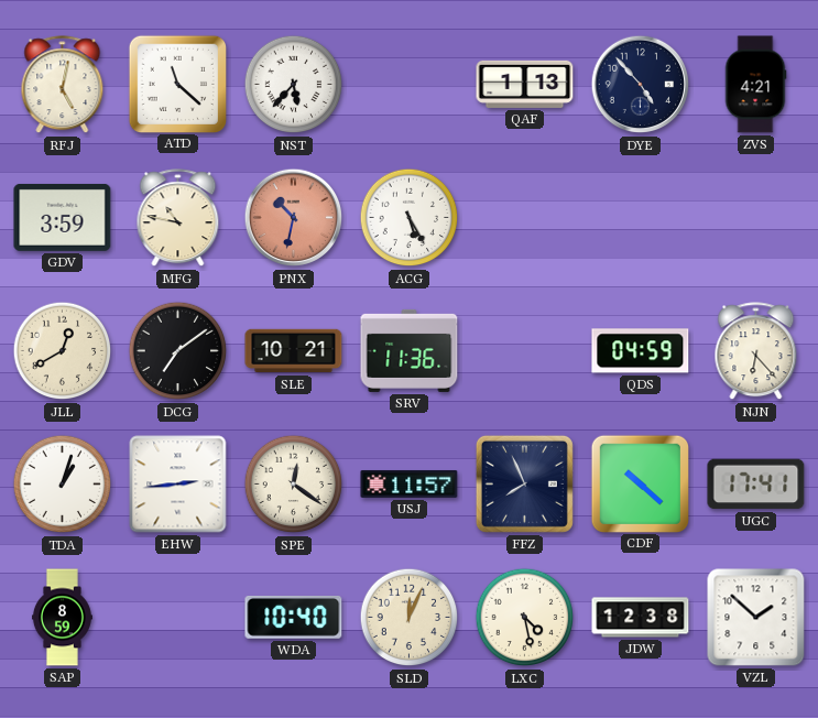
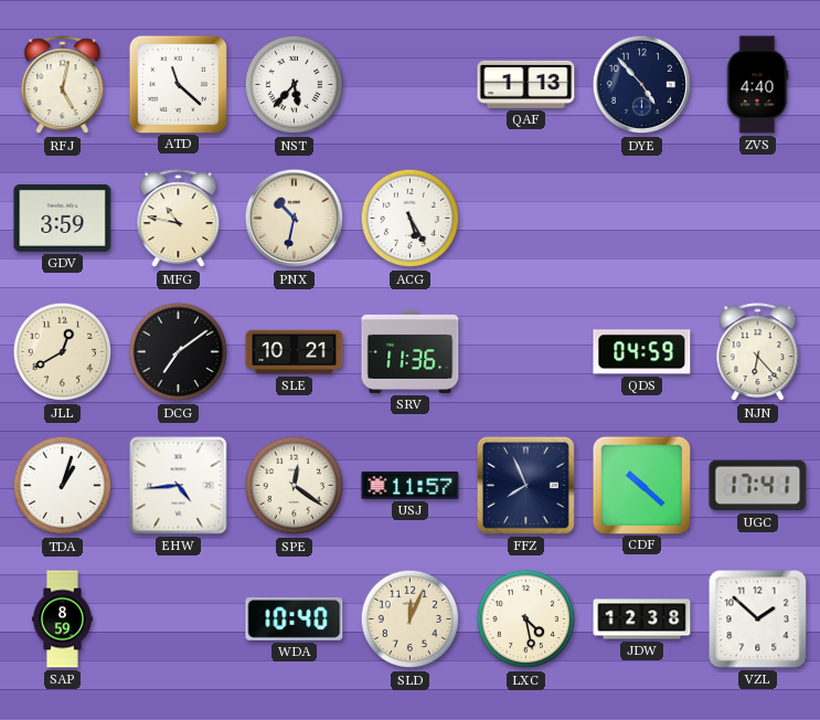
ZVS: 4:21 -> 4:40 (757, 85)
PNX dial: salmon -> cream (295, 219)
EHW: 2:44 -> 4:44 (179, 486)
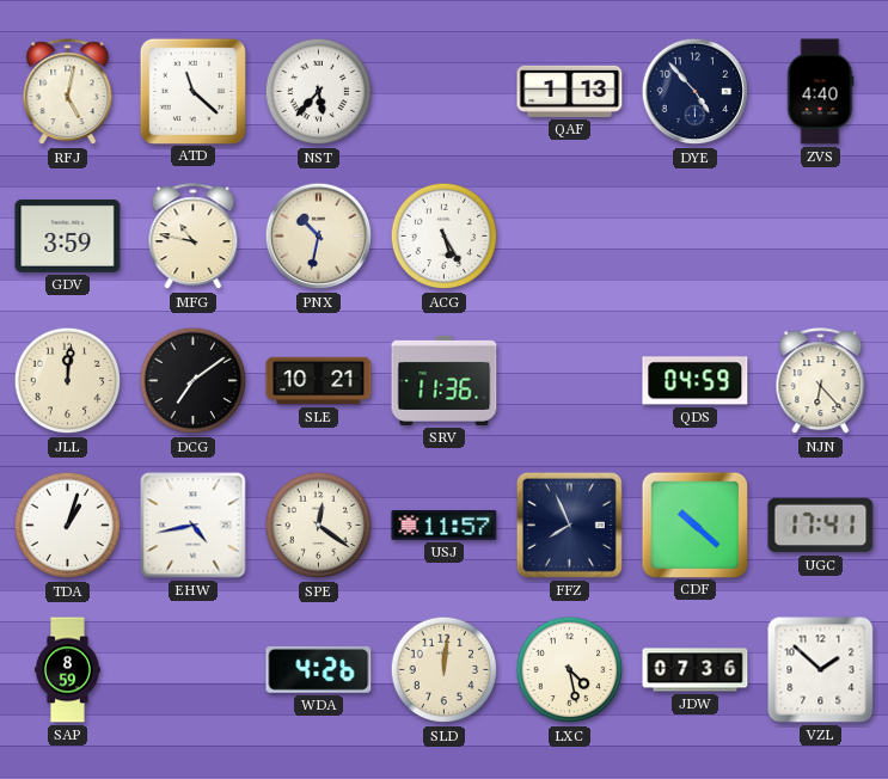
JLL: 12:40 -> 12:01 (68, 381)
EHW: 4:44 -> 4:43 (194, 526)
WDA: 10:40 -> 4:26 (319, 669)
SLD: 12:04 -> 12:01 (445, 670)
JDW: 12:38 -> 07:36 (696, 670)
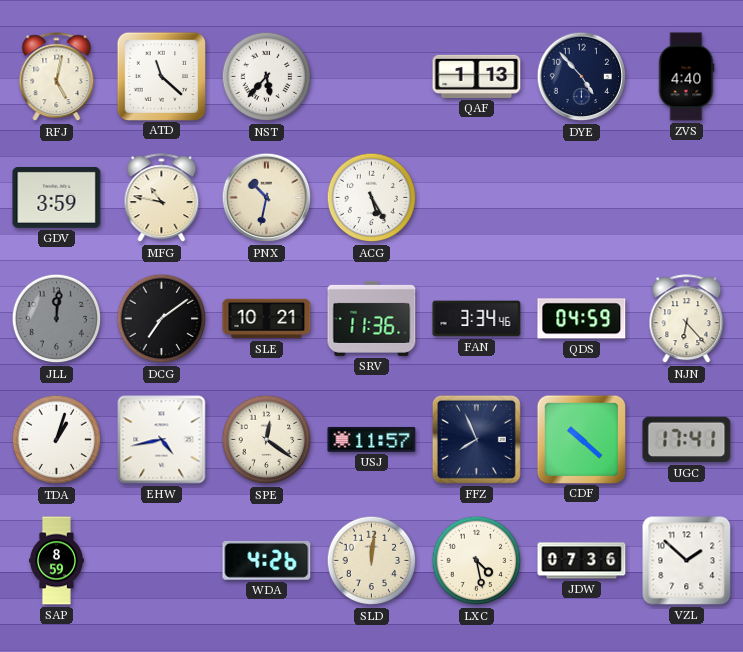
JLL dial: cream -> grey (57, 319)
FAN: none -> 3:34 (477, 319)
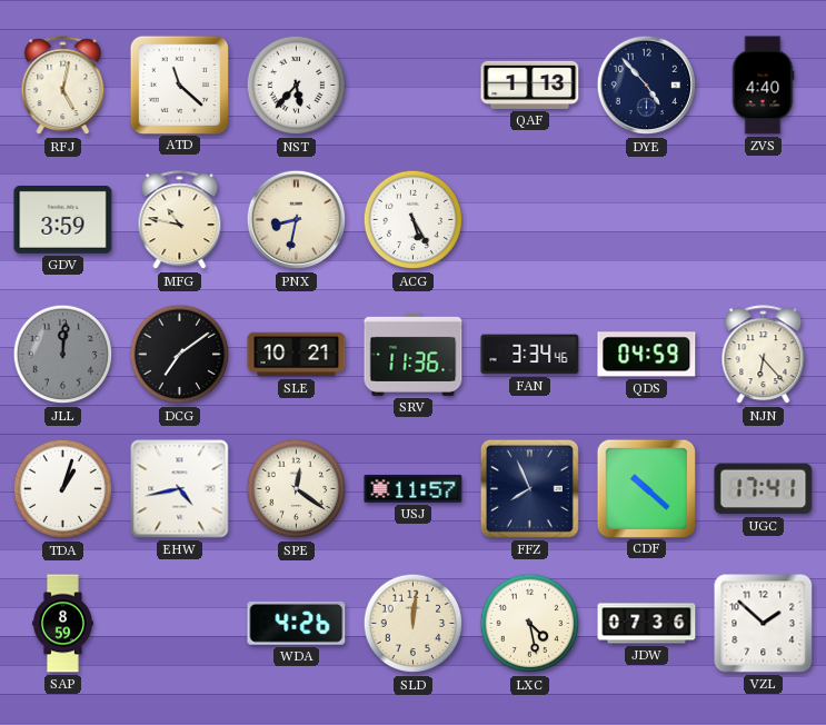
PNX: 10:32 -> 8:32 (297, 220)
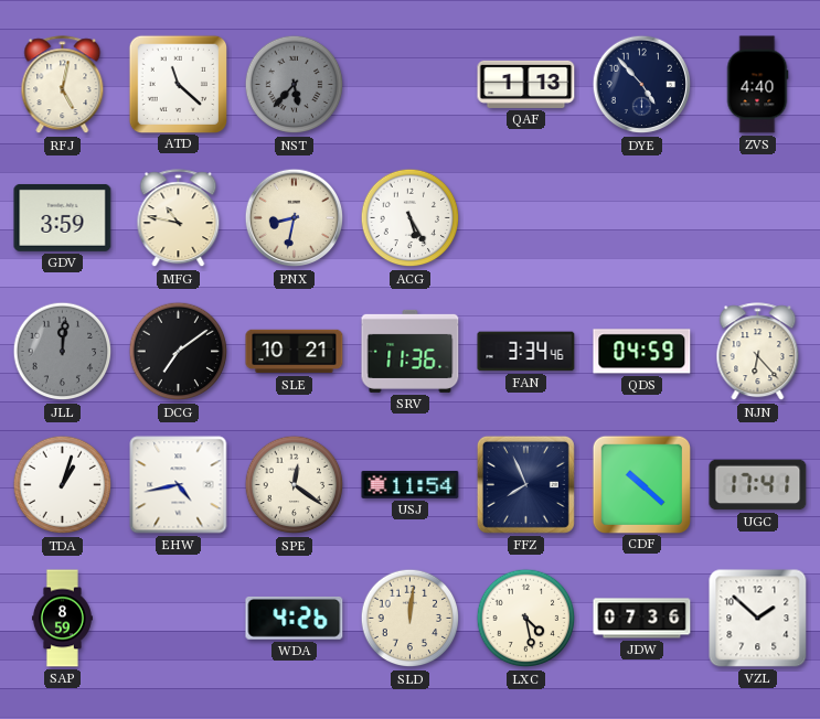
NST dial: white -> grey (295, 85)
USJ: 11:57 -> 11:54 (411, 484)
